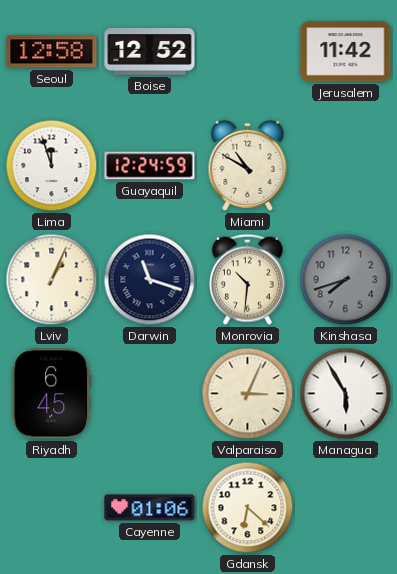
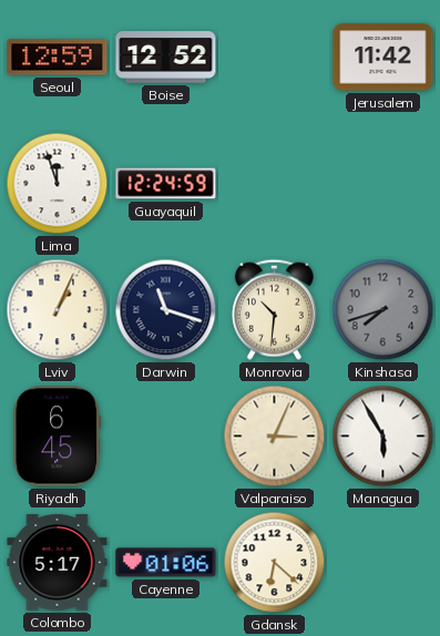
Seoul: 12:58 -> 12:59 (58, 58)
Miami: 10:50 -> none (248, 165)
Colombo: none -> 5:17 (58, 563)
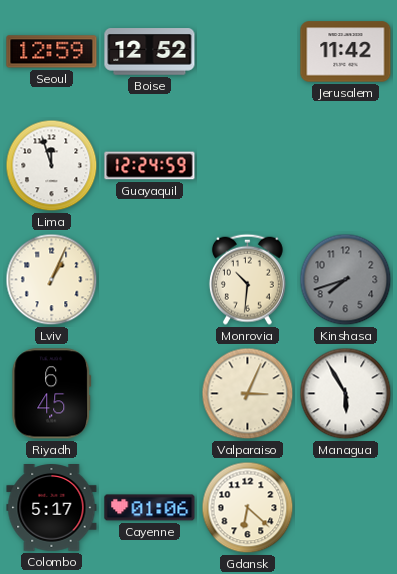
Darwin: 11:18 -> none (166, 310)
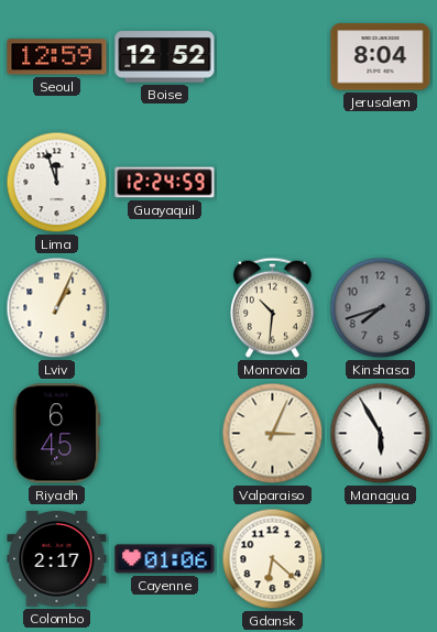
Jerusalem: 11:42 -> 8:04 (381, 57)
Colombo: 5:17 -> 2:17 (57, 559)
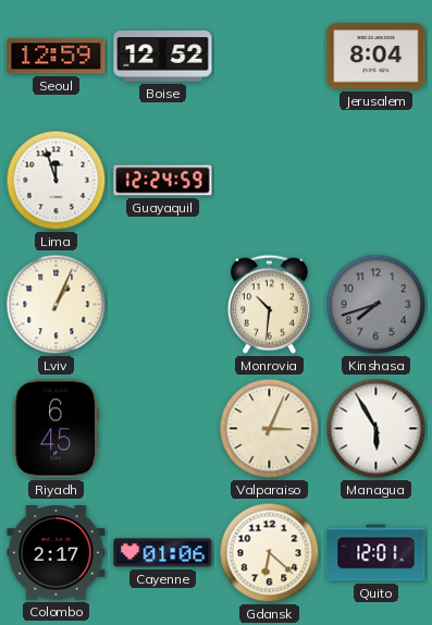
Quito: none -> 12:01 (377, 553)
